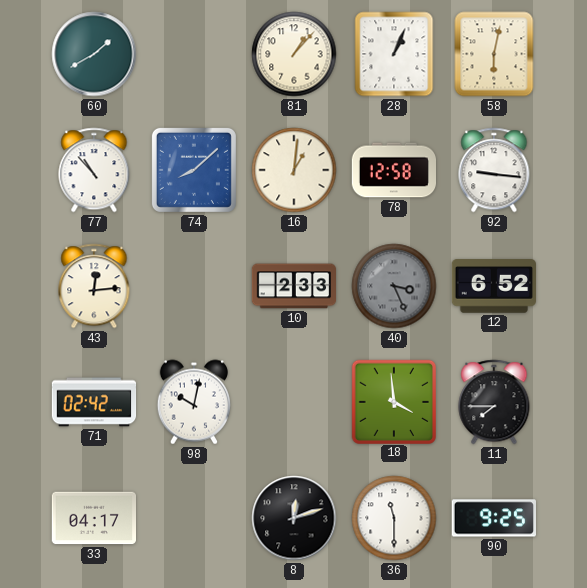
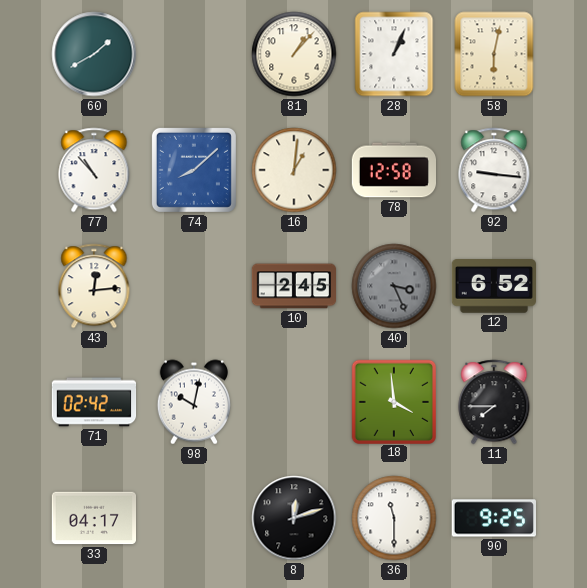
10: 2:33 -> 2:45 (294, 286)
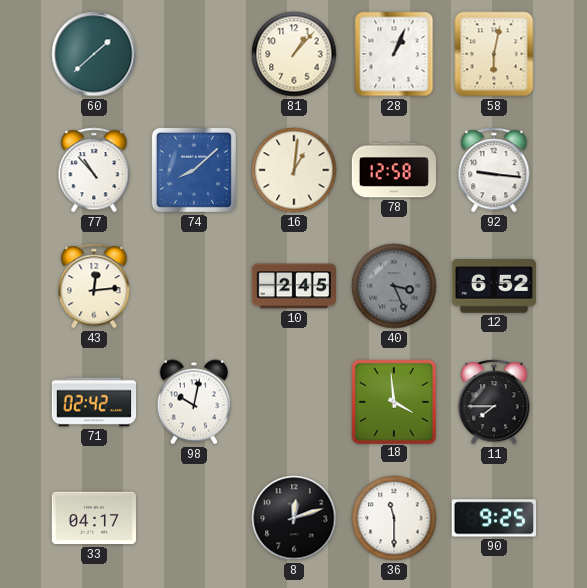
60: 1:40 -> 1:38 (94, 54)
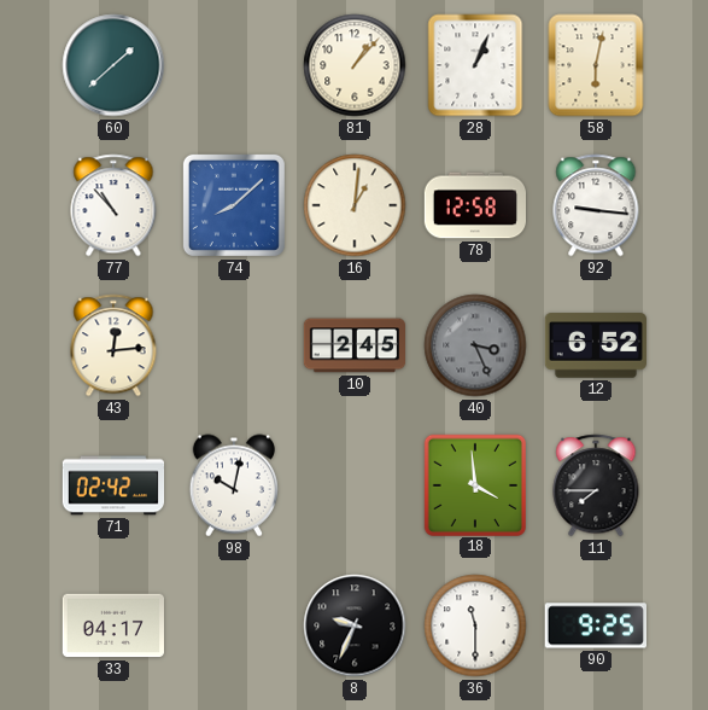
8: 12:12 -> 9:34 (355, 625)
